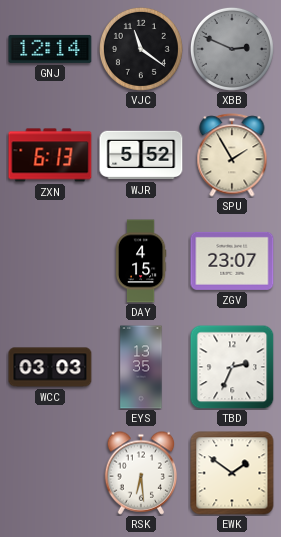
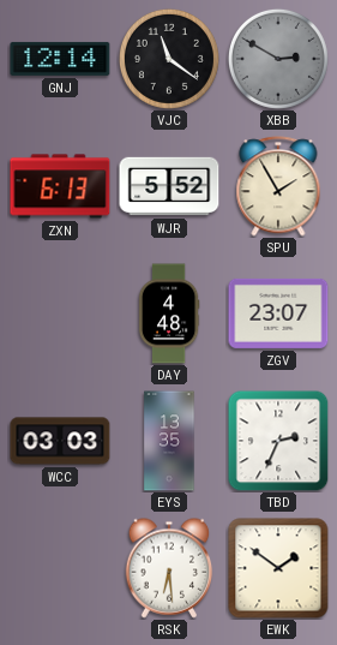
XBB: 2:49 -> 2:50 (278, 59)
DAY: 4:15 -> 4:48 (169, 313)
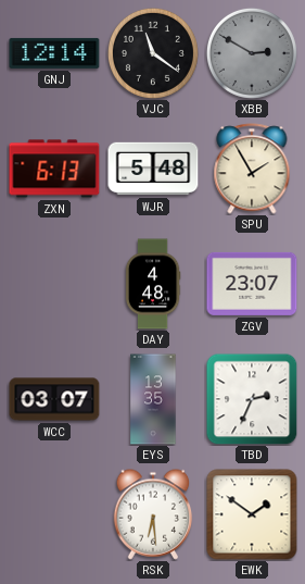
WJR: 5:52 -> 5:48 (153, 169)
WCC: 03:03 -> 03:07 (54, 399)
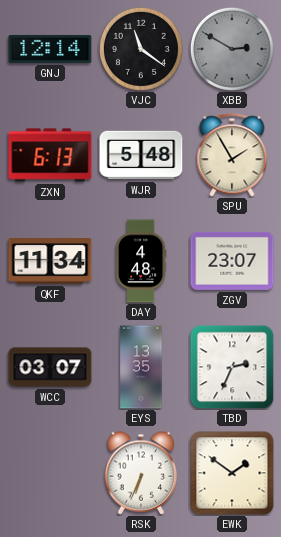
QKF: none -> 11:34 (50, 262)
RSK: 6:29 -> 6:34 (141, 473)
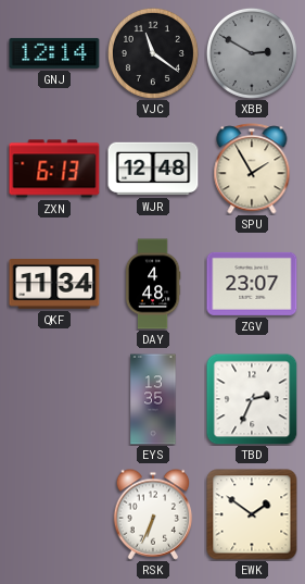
WJR: 5:48 -> 12:48 (153, 169)
WCC: 03:07 -> none (50, 367)
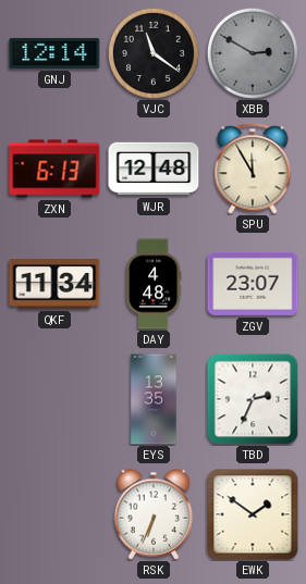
SPU: 1:55 -> 11:55 (253, 169)
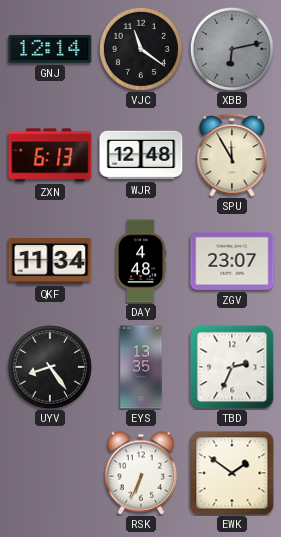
XBB: 2:50 -> 6:13 (232, 49)
UYV: none -> 8:24 (50, 367)
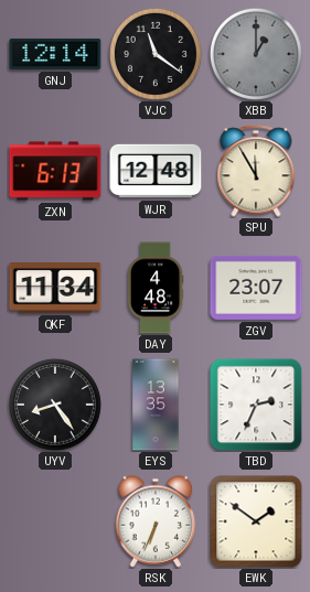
XBB: 6:13 -> 1:00 (256, 54)
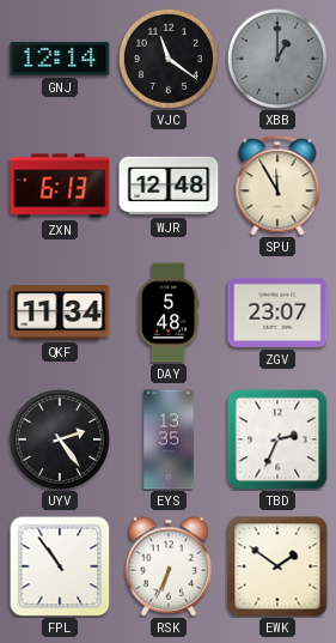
DAY: 4:48 -> 5:48 (169, 313)
UYV: 8:24 -> 2:24 (60, 439)
FPL: none -> 10:54 (60, 566)
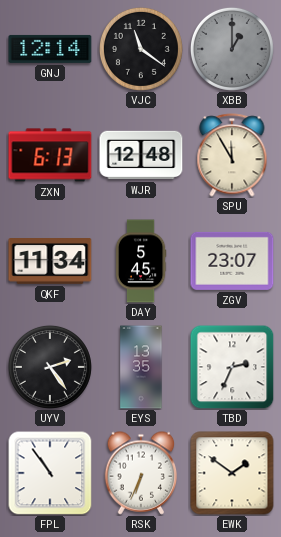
DAY: 5:48 -> 5:45 (141, 261)
